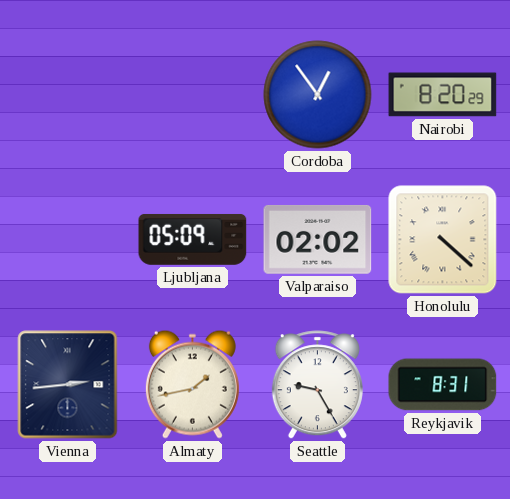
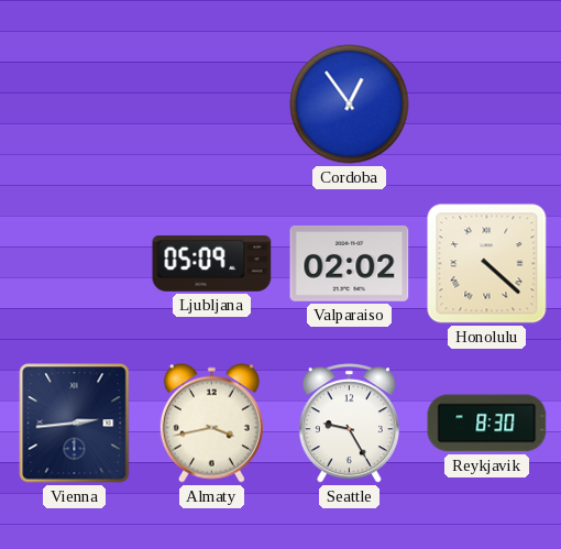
Nairobi: 8:20 -> none (443, 95)
Almaty: 1:43 -> 3:43 (211, 422)
Reykjavik: 8:31 -> 8:30 (487, 424)
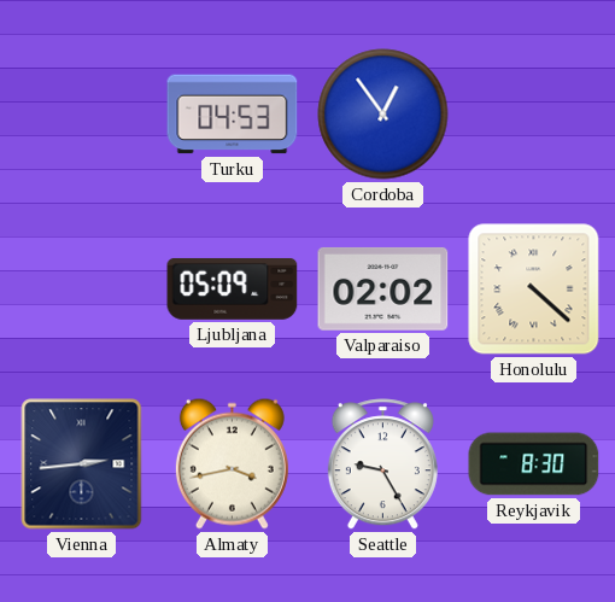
Turku: none -> 04:53 (233, 115)
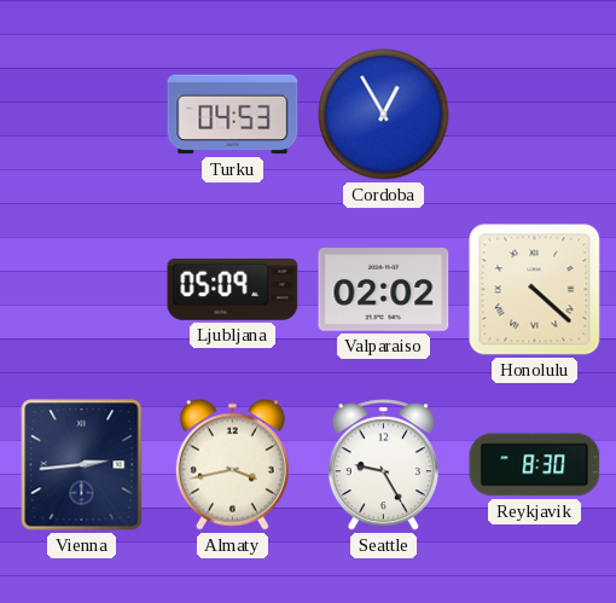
Cordoba: 12:54 -> 12:55 (384, 115)
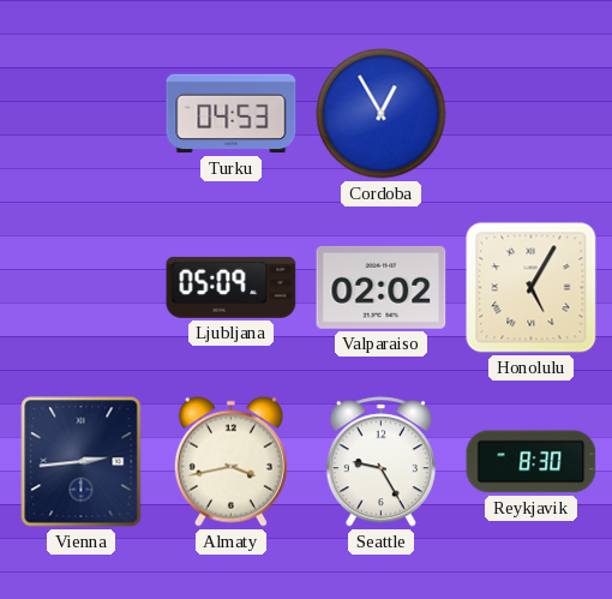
Honolulu: 4:22 -> 5:05 (532, 288)
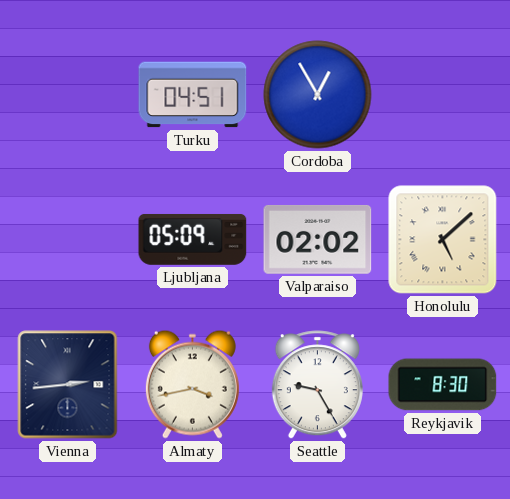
Turku: 04:53 -> 04:51 (193, 95)
Honolulu: 5:05 -> 5:08 (443, 240)
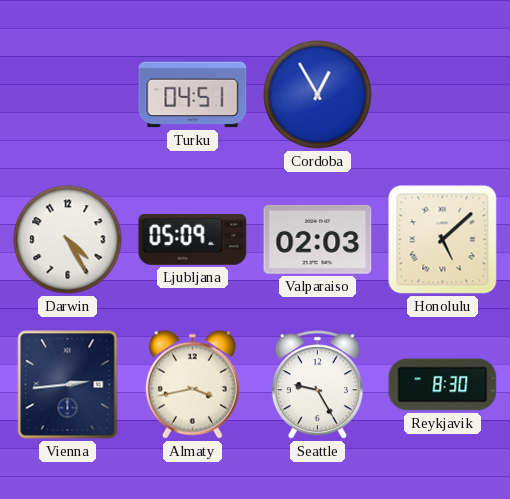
Darwin: none -> 4:25 (68, 240)
Valparaiso: 02:02 -> 02:03 (318, 239)
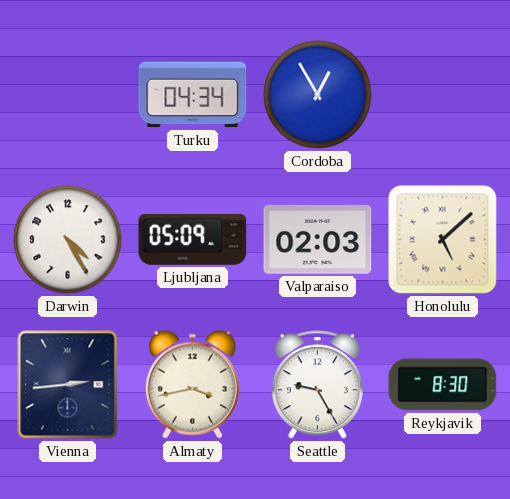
Turku: 04:51 -> 04:34 (193, 95)
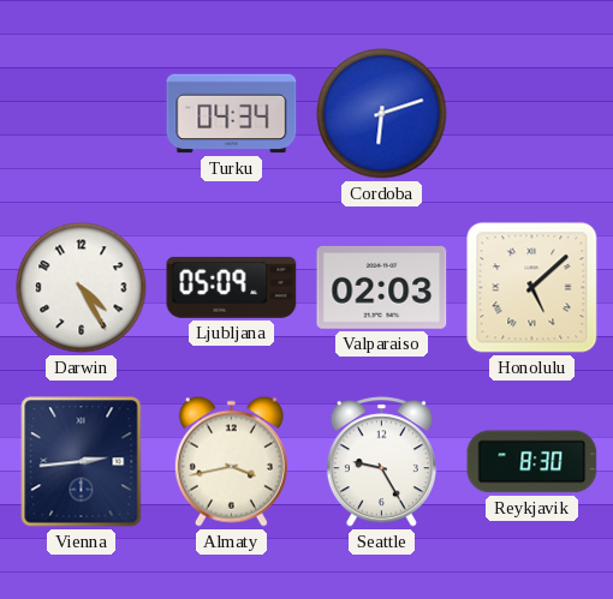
Cordoba: 12:55 -> 6:12 (382, 114)
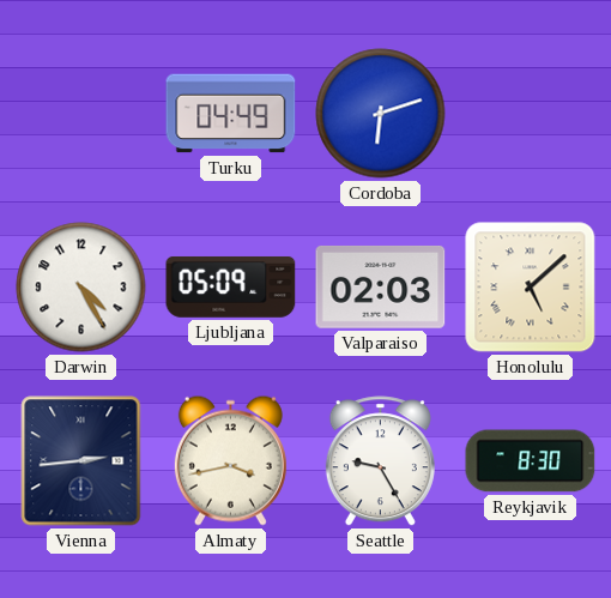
Turku: 04:34 -> 04:49 (231, 114)
